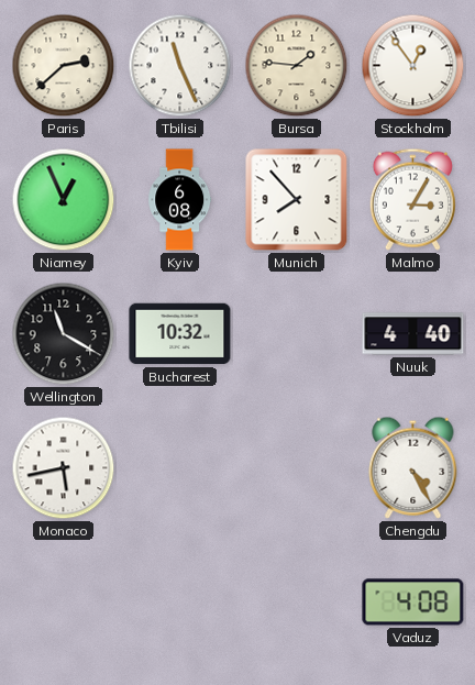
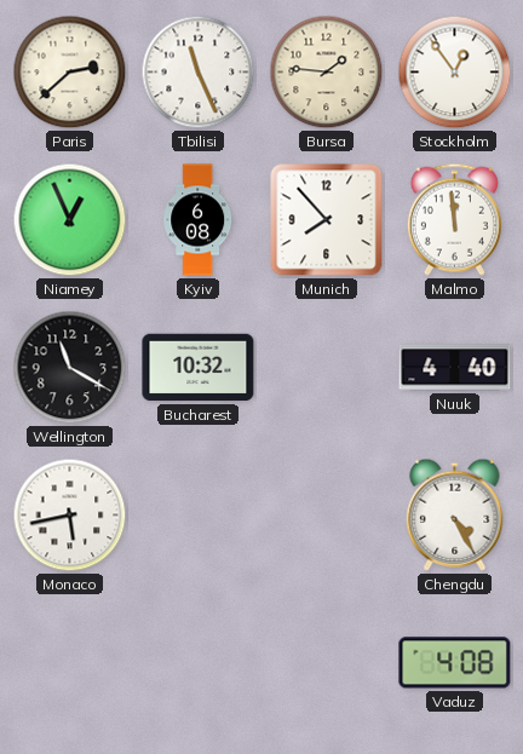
Malmo: 3:05 -> 11:59 (454, 219)
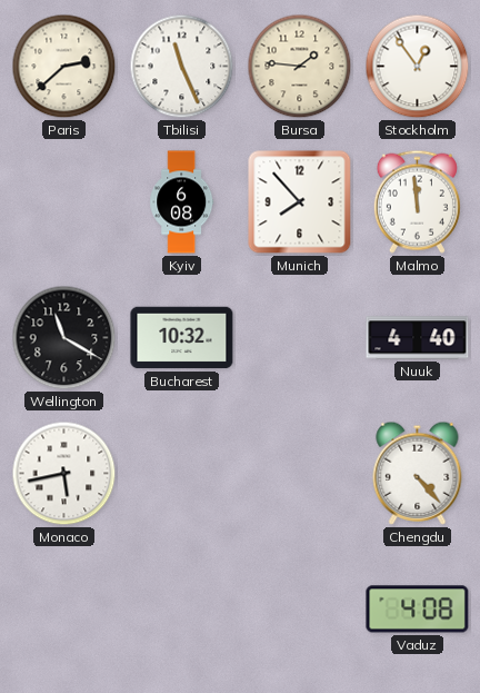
Niamey: 12:56 -> none (70, 220)
Chengdu: 4:25 -> 4:23 (418, 473)
